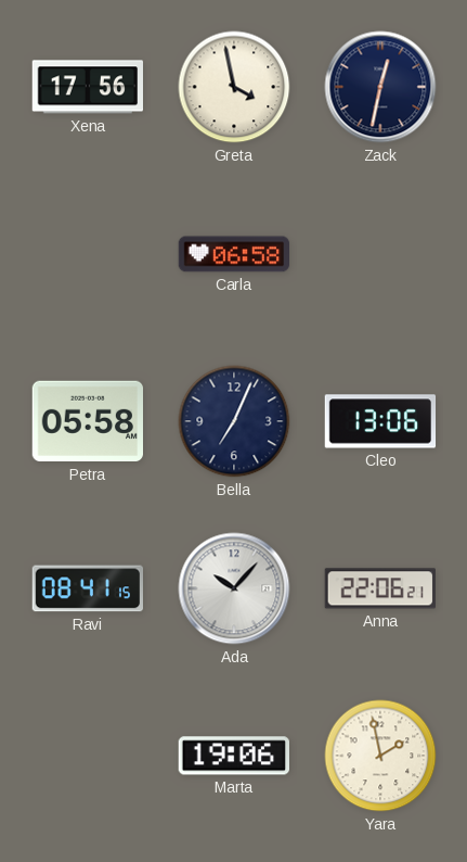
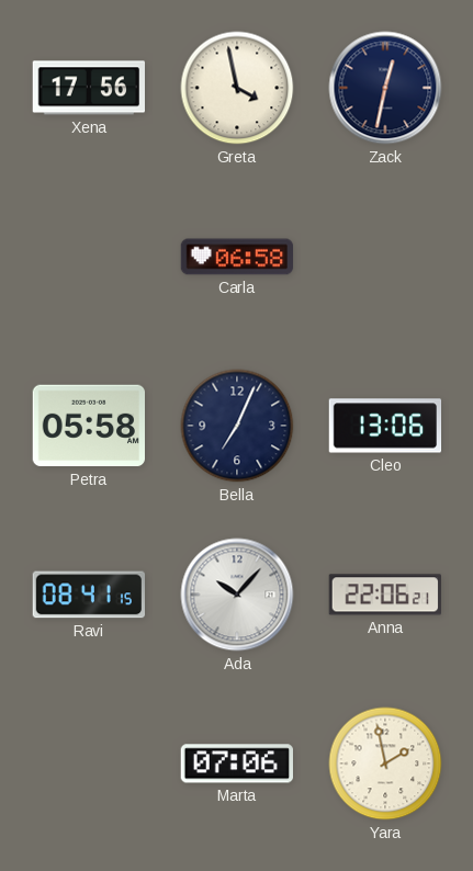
Marta: 19:06 -> 07:06 (236, 763)
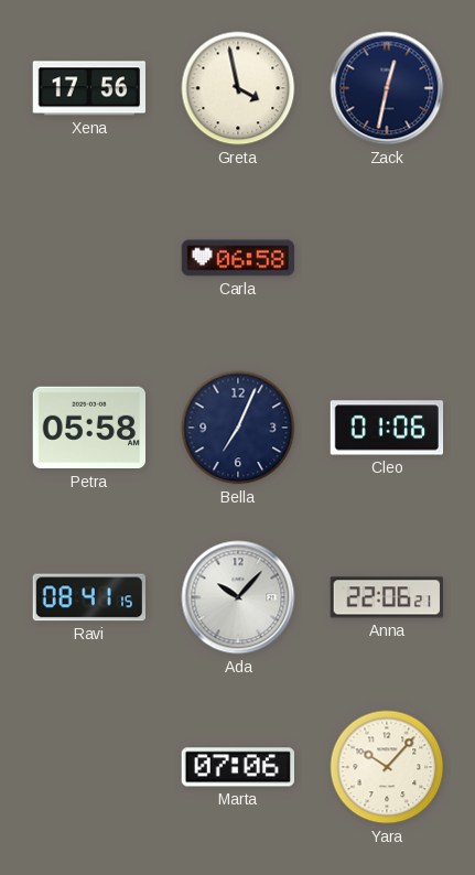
Cleo: 13:06 -> 01:06 (387, 428)
Yara: 1:58 -> 10:07 (387, 767)
